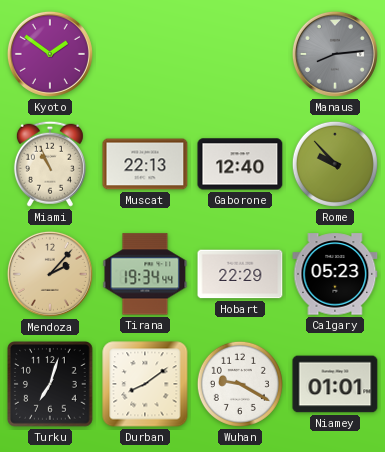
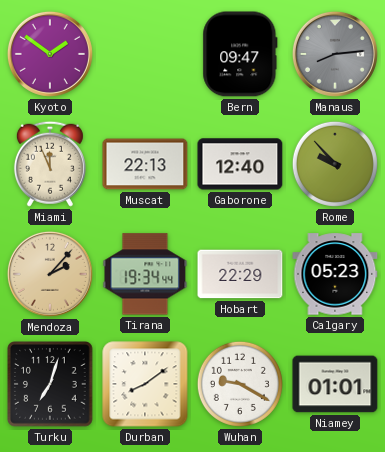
Bern: none -> 09:47 (240, 54)
Miami: 10:56 -> 11:56 (50, 164)
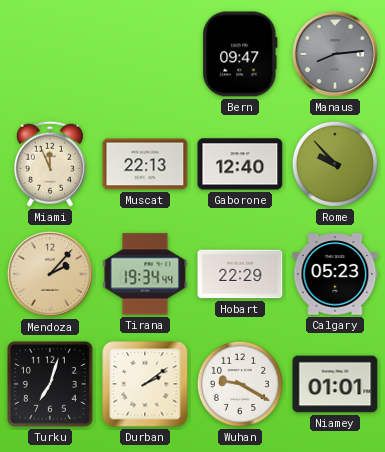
Kyoto: 1:51 -> none (50, 54)
Durban: 8:09 -> 2:09 (145, 384)
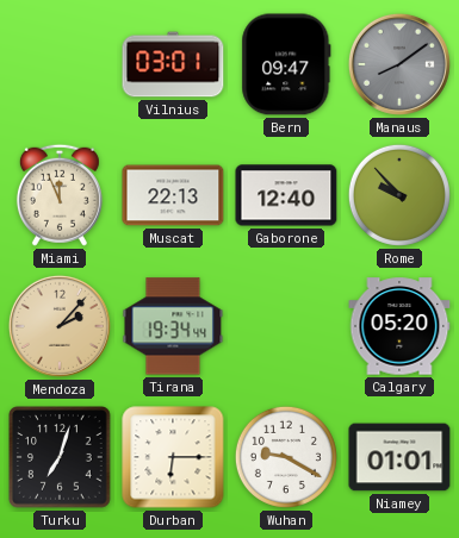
Vilnius: none -> 03:01 (173, 64)
Manaus: 8:14 -> 8:09 (399, 64)
Hobart: 22:29 -> none (240, 274)
Calgary: 05:23 -> 05:20 (399, 326)
Durban: 2:09 -> 6:15 (173, 457)
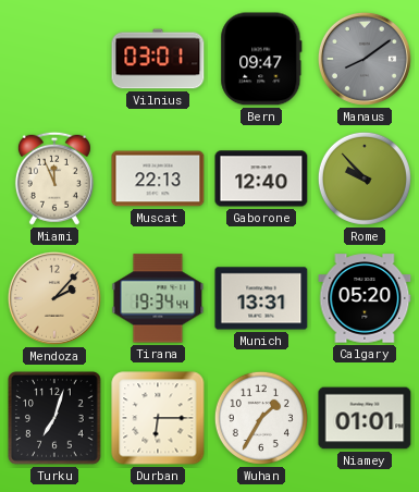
Munich: none -> 13:31 (261, 298)
Wuhan: 9:20 -> 1:35 (261, 418)
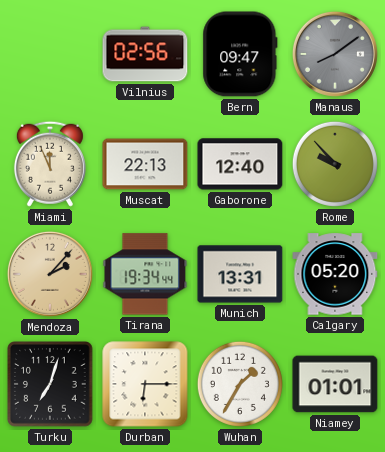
Vilnius: 03:01 -> 02:56 (145, 54)
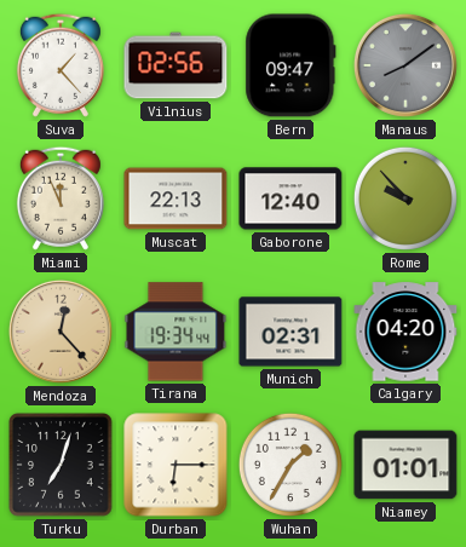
Suva: none -> 1:23 (61, 65)
Mendoza: 2:07 -> 12:23 (61, 332)
Munich: 13:31 -> 02:31 (290, 332)
Calgary: 05:20 -> 04:20 (405, 332)
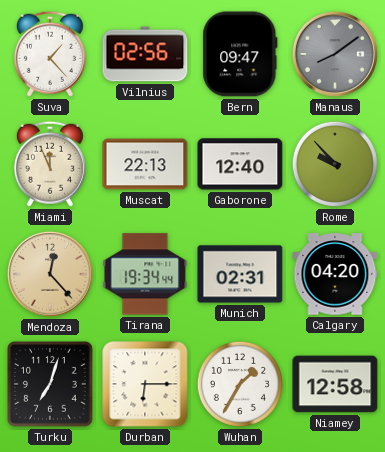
Niamey: 01:01 -> 12:58 (335, 384)
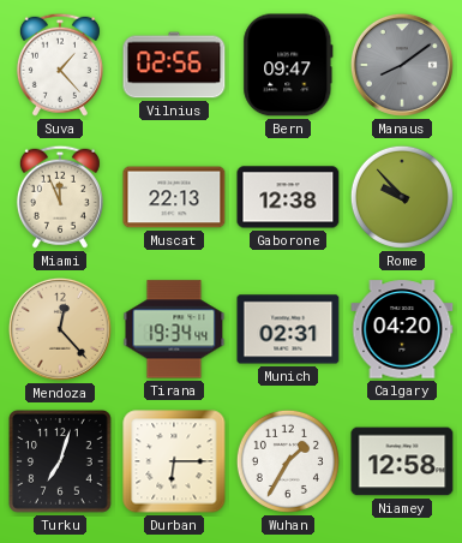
Gaborone: 12:40 -> 12:38 (288, 197)
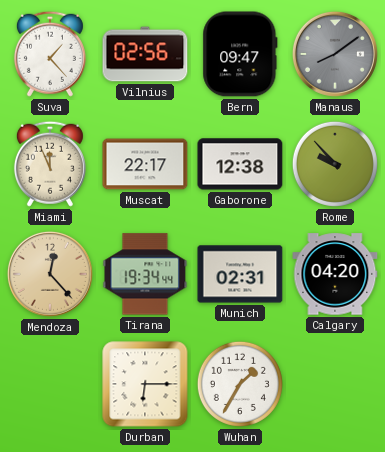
Muscat: 22:13 -> 22:17 (145, 164)
Turku: 7:03 -> none (60, 461)
Niamey: 12:58 -> none (402, 461)
